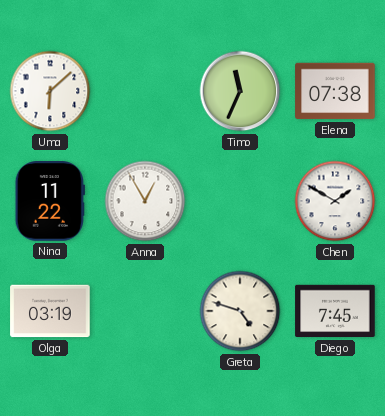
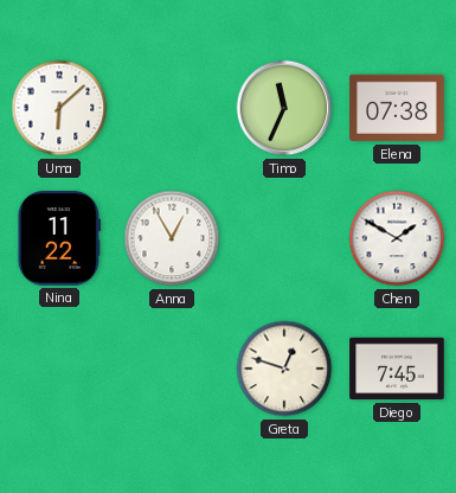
Olga: 03:19 -> none (50, 311)
Greta: 4:48 -> 12:48 (284, 369)
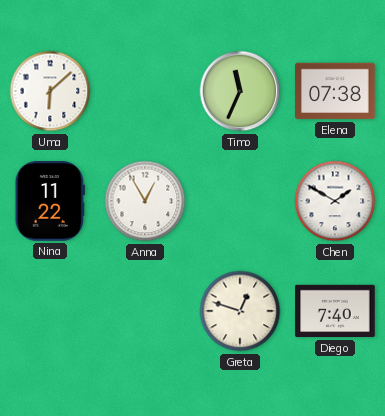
Diego: 7:45 -> 7:40 (335, 311)
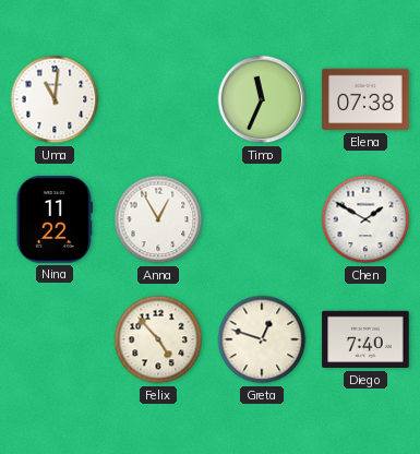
Uma: 6:08 -> 11:01 (55, 99)
Felix: none -> 4:53 (158, 339)
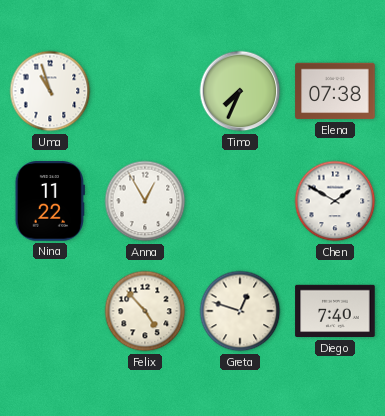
Uma: 11:01 -> 10:57 (50, 91)
Timo: 11:34 -> 7:34 (240, 91)
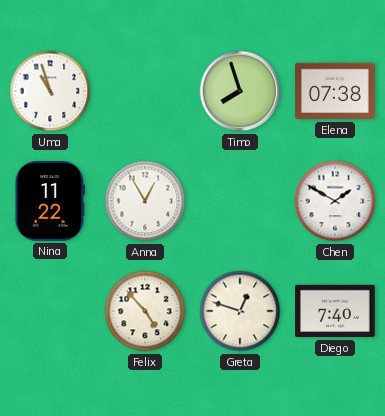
Timo: 7:34 -> 7:57 (240, 91)
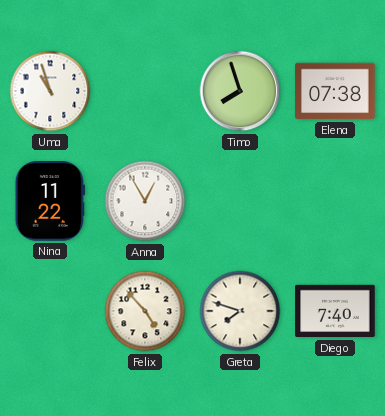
Chen: 1:50 -> none (335, 201)
Greta: 12:48 -> 7:48 (240, 311)
